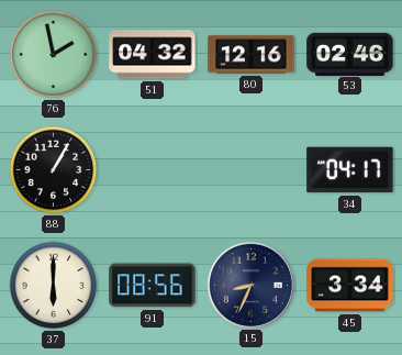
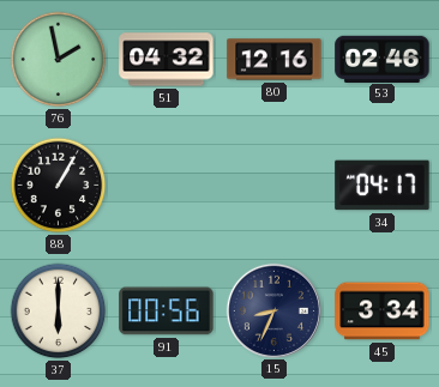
91: 08:56 -> 00:56 (167, 312)
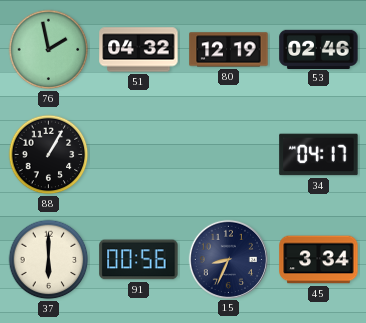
80: 12:16 -> 12:19 (229, 50)
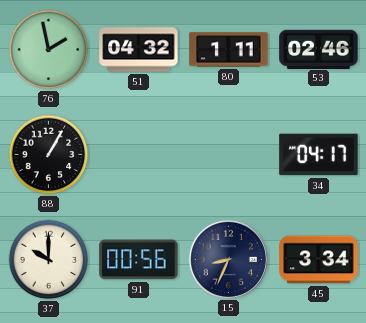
80: 12:19 -> 1:11 (229, 50)
37: 6:00 -> 10:00 (49, 260)
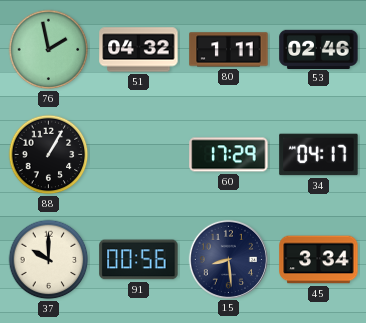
60: none -> 17:29 (229, 155)
15: 8:34 -> 8:29 (228, 259)
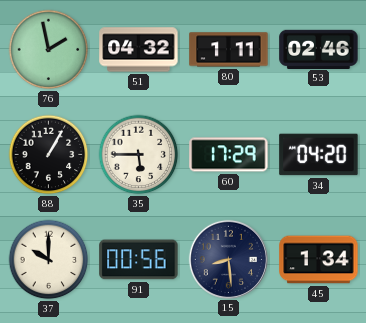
35: none -> 5:45 (139, 155)
34: 04:17 -> 04:20 (319, 155)
45: 3:34 -> 1:34 (319, 260)
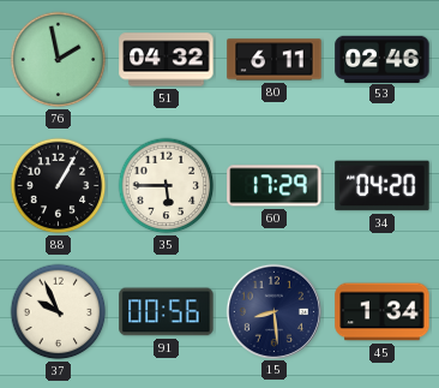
80: 1:11 -> 6:11 (275, 60)
37: 10:00 -> 9:56 (59, 312)
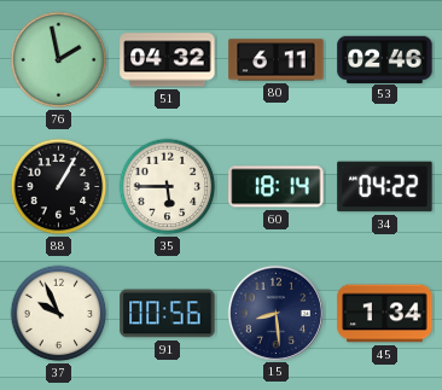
60: 17:29 -> 18:14 (277, 187)
34: 04:20 -> 04:22 (385, 187)
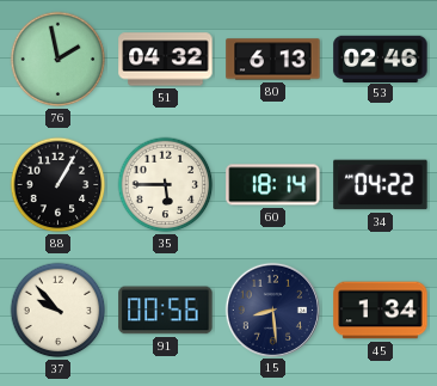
80: 6:11 -> 6:13 (273, 60)
37: 9:56 -> 9:53 (59, 311)
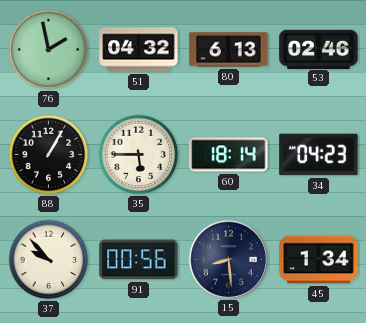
34: 04:22 -> 04:23 (319, 155)
